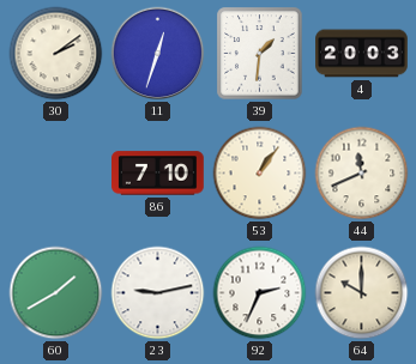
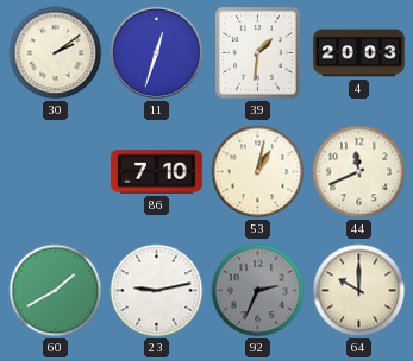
53: 1:06 -> 1:02 (258, 172)
92 dial: white -> grey (258, 291)
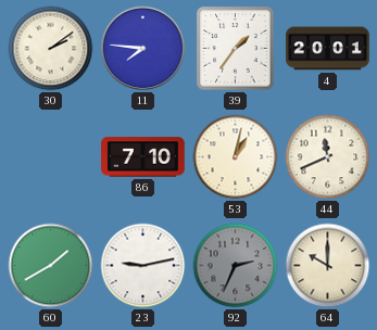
11: 12:33 -> 7:46 (143, 49)
39: 1:31 -> 1:36 (236, 49)
4: 20:03 -> 20:01 (328, 49)
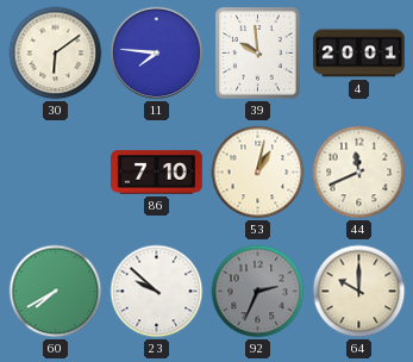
30: 2:09 -> 6:09 (56, 54)
39: 1:36 -> 9:59 (258, 54)
60: 1:40 -> 7:40 (56, 292)
23: 9:13 -> 9:52 (157, 292)
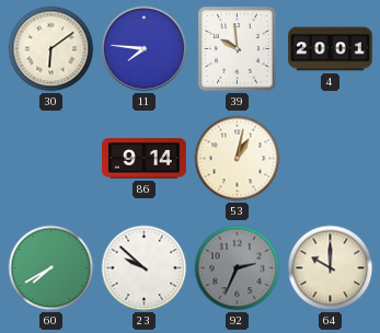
86: 7:10 -> 9:14 (145, 159)
44: 11:41 -> none (359, 173)
